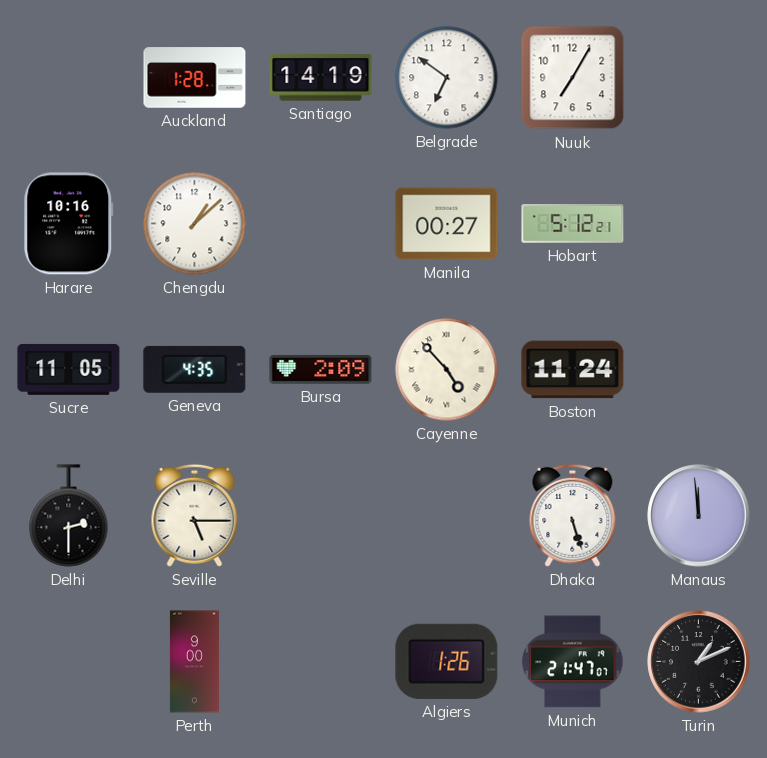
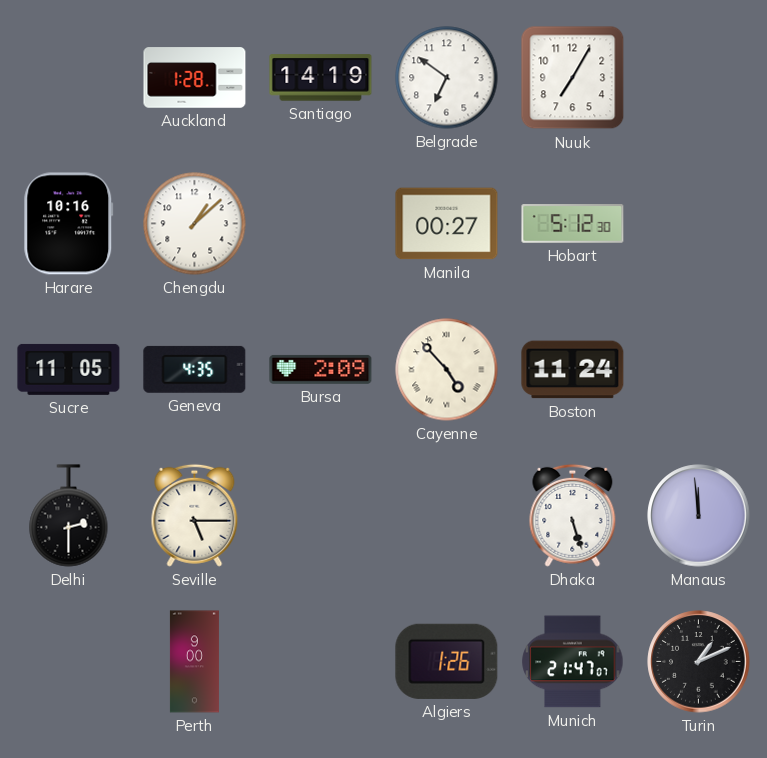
Hobart: 5:12:21 -> 5:12:30 (573, 224)
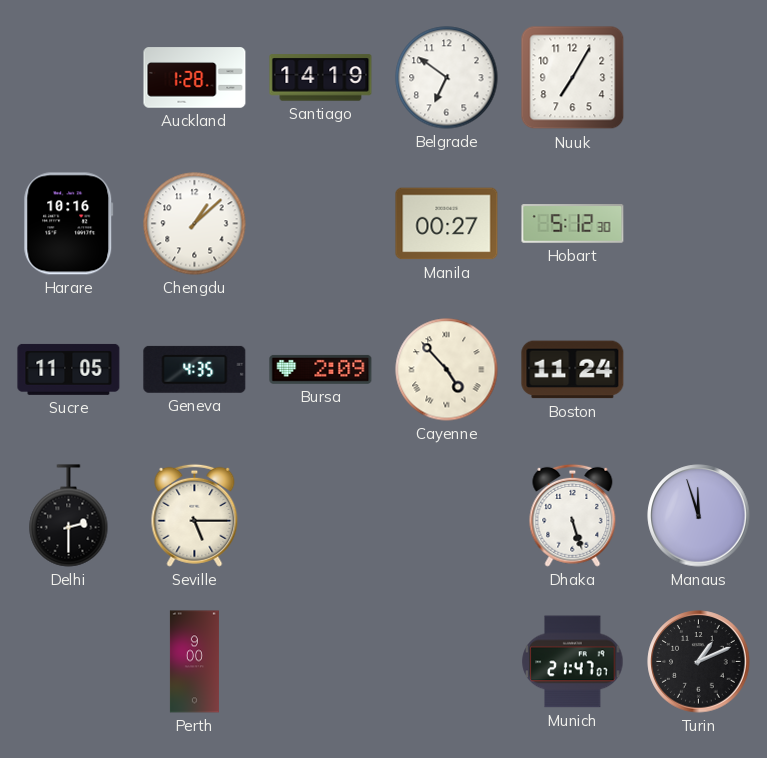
Manaus: 11:59 -> 11:57 (699, 516)
Algiers: 1:26 -> none (447, 661)
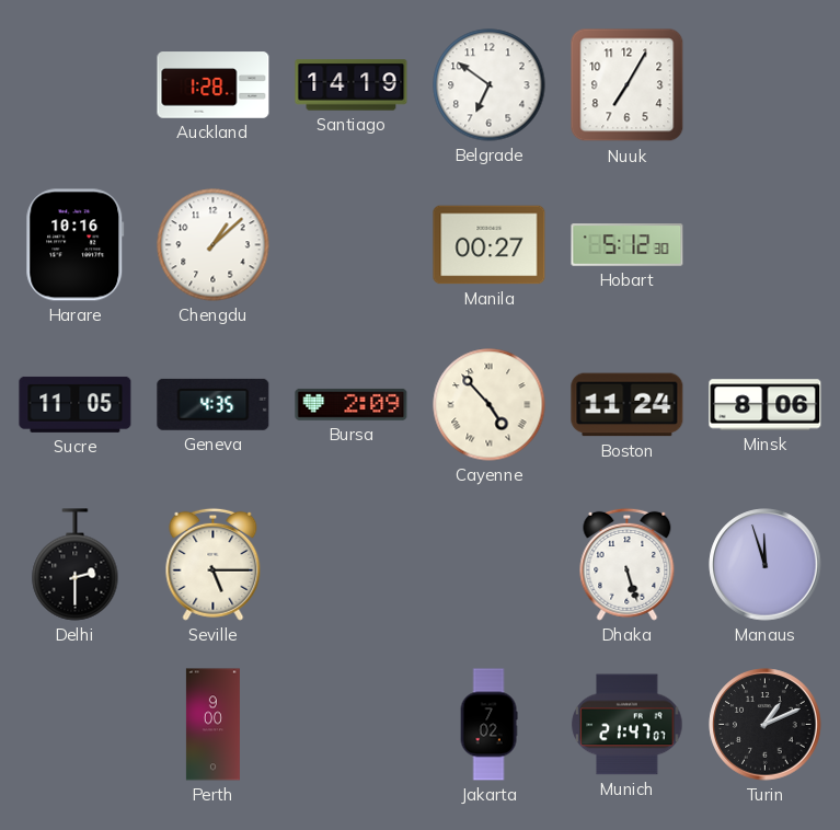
Minsk: none -> 8:06 (766, 405)
Jakarta: none -> 7:02 (488, 725)
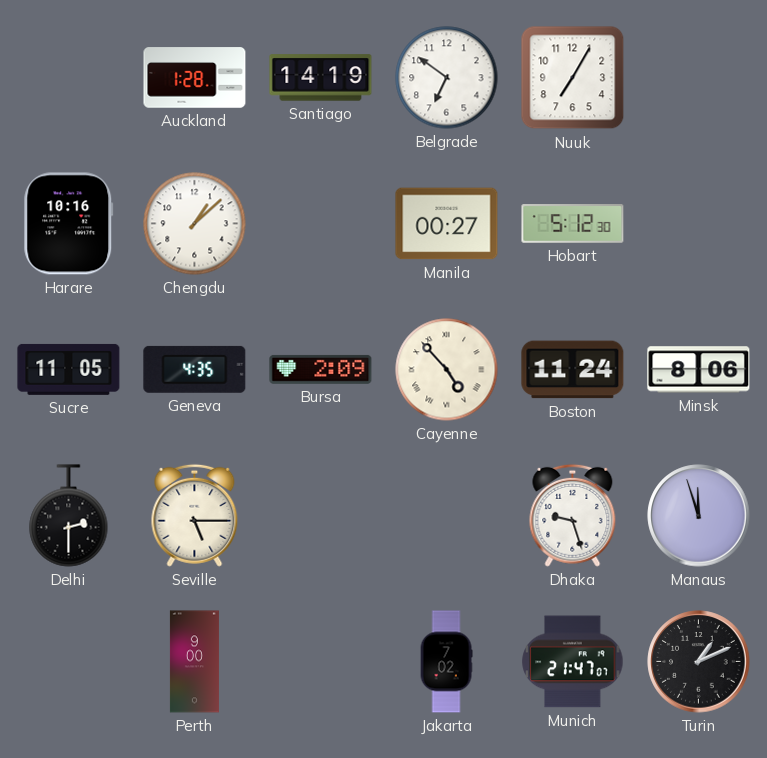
Dhaka: 5:27 -> 9:27 (573, 515)
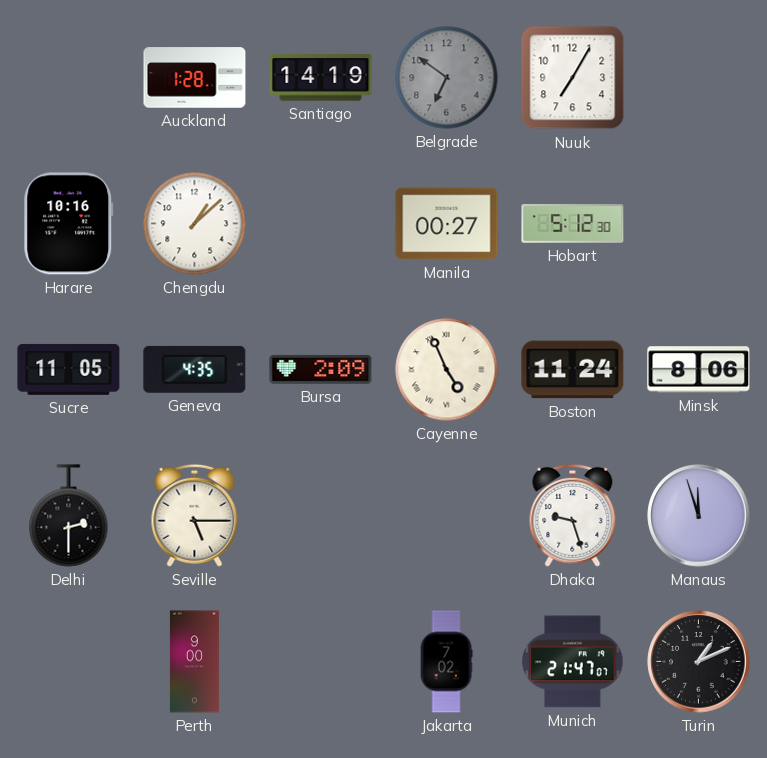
Belgrade dial: white -> grey (447, 78)
Cayenne: 4:53 -> 4:56 (447, 370)
